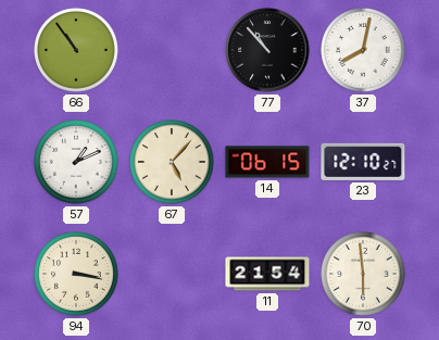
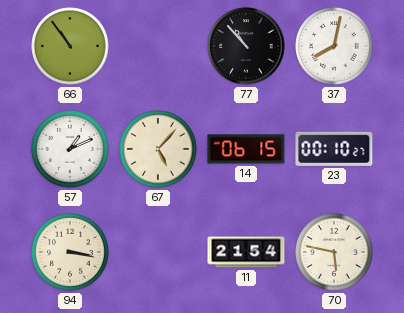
23: 12:10 -> 00:10 (334, 149)
70: 5:59 -> 5:47 (334, 252)
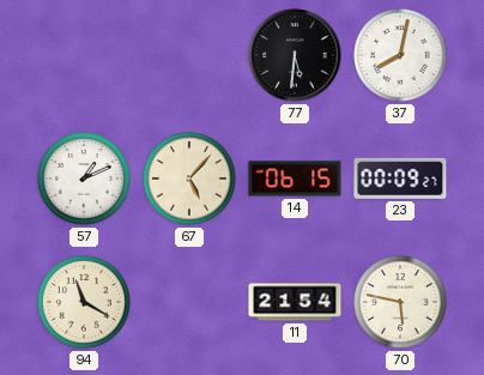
66: 10:54 -> none (70, 46)
77: 10:53 -> 5:31 (295, 55)
23: 00:10 -> 00:09 (400, 179)
94: 3:17 -> 11:20 (84, 302)
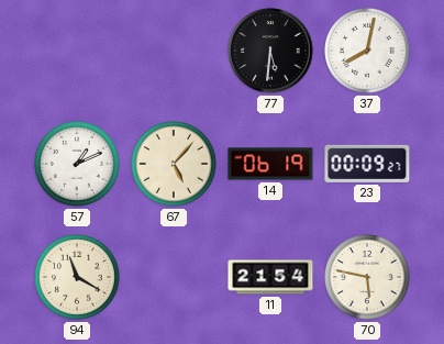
14: 06:15 -> 06:19 (270, 164)
